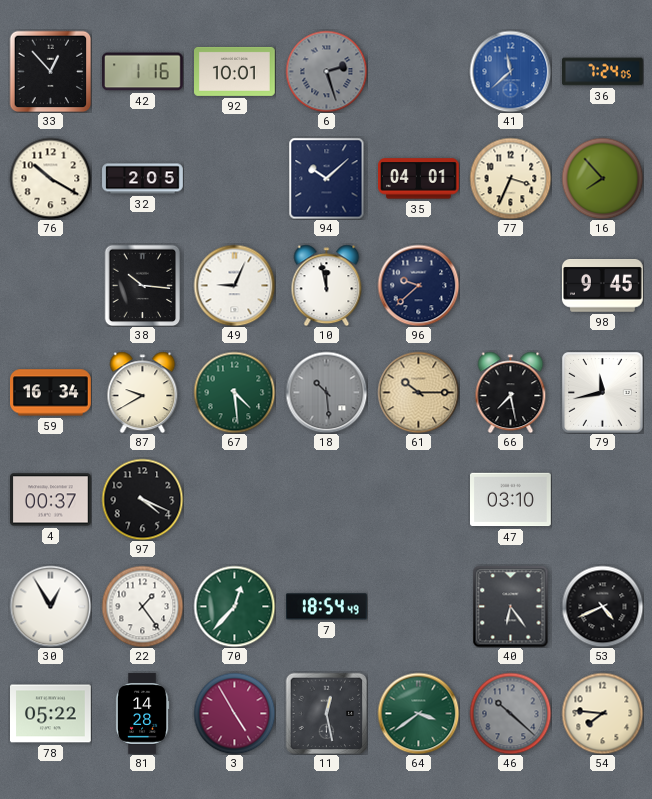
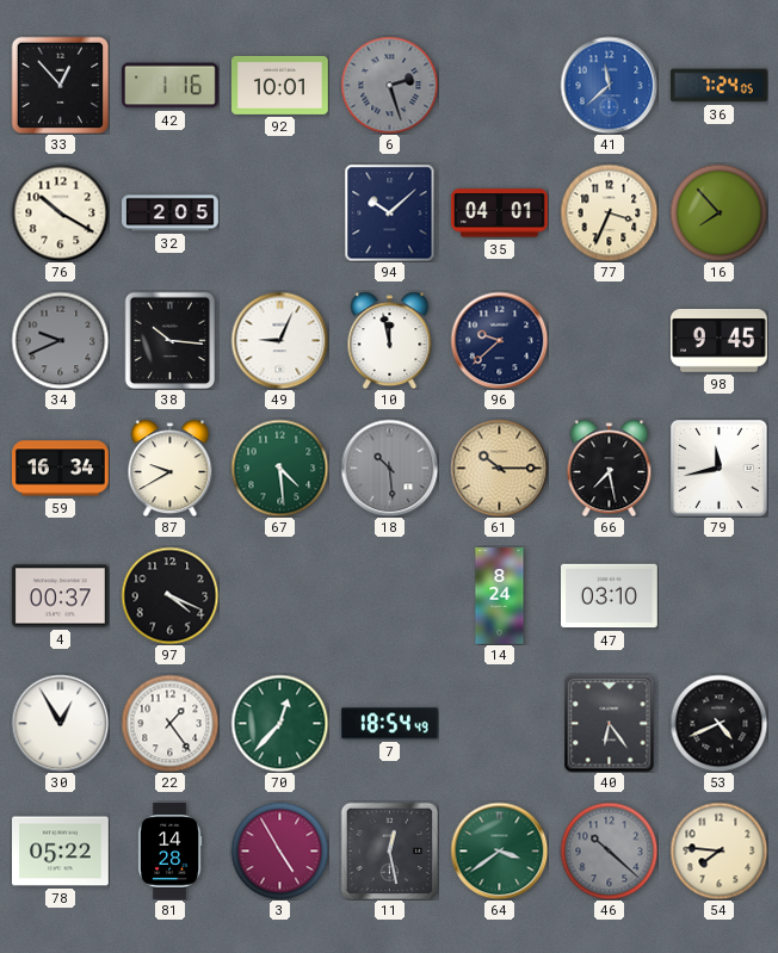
34: none -> 9:41 (60, 340)
14: none -> 8:24 (500, 596)
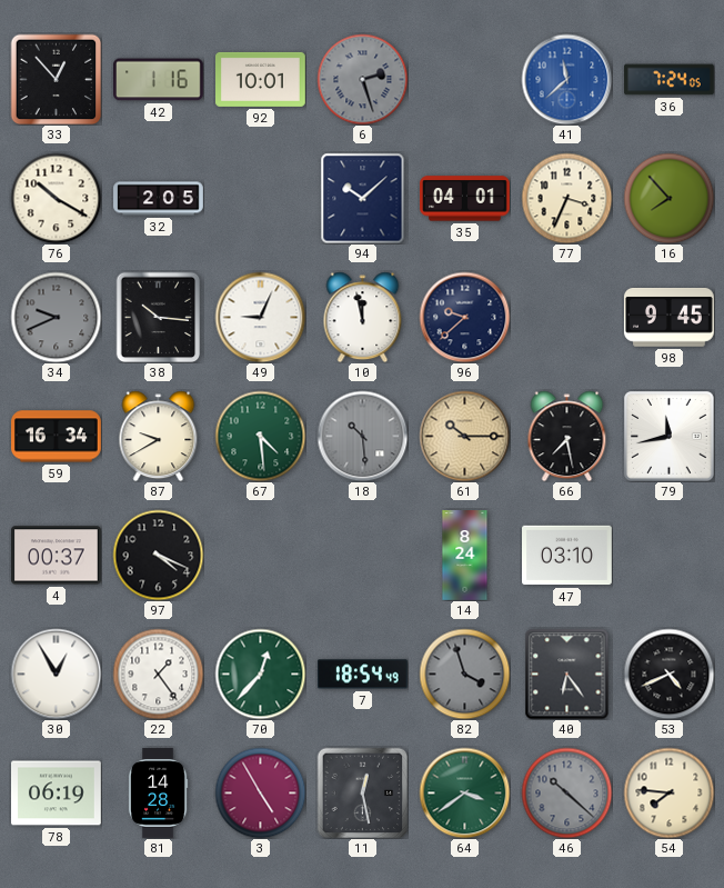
82: none -> 3:57 (464, 674)
78: 05:22 -> 06:19 (57, 794)
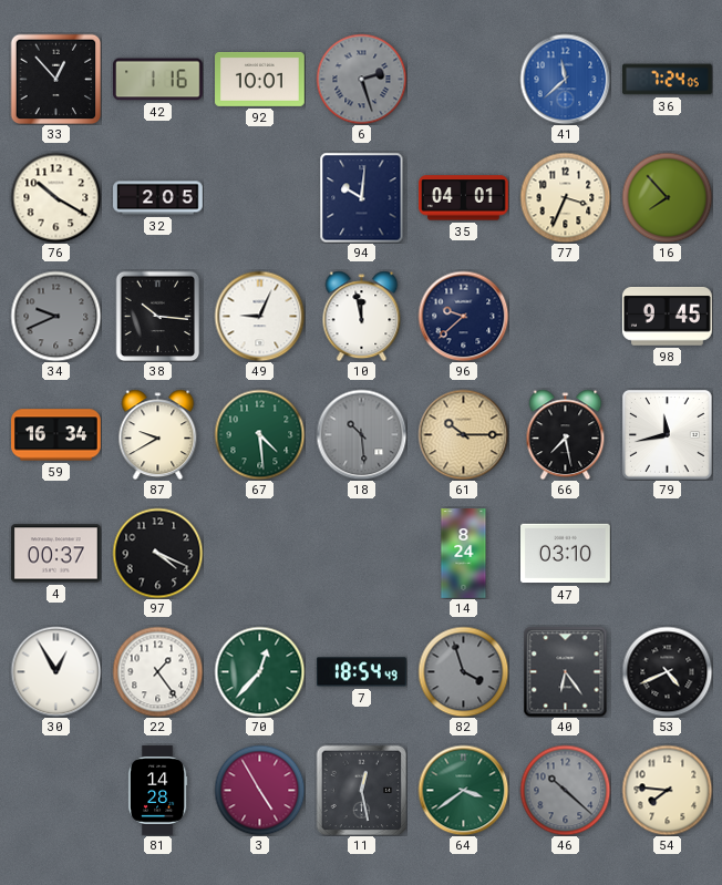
94: 10:08 -> 10:01 (362, 197)
78: 06:19 -> none (57, 794)
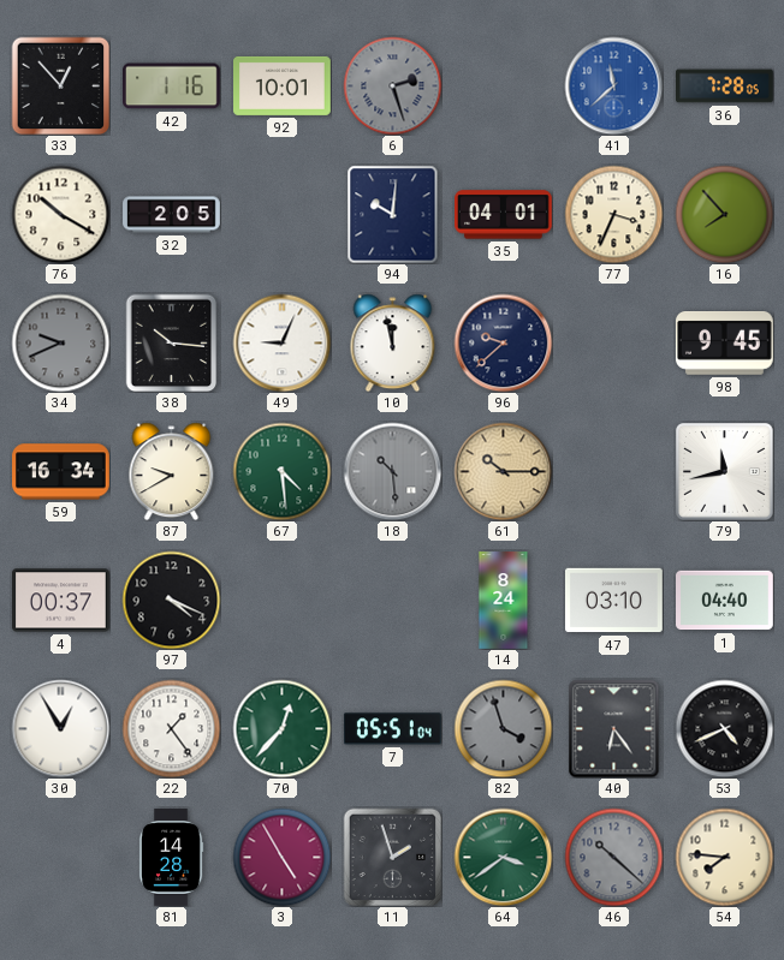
36: 7:24 -> 7:28 (725, 87)
66: 7:28 -> none (566, 434)
1: none -> 04:40 (725, 601)
7: 18:54 -> 05:51 (392, 729)
11: 12:28 -> 1:57 (392, 857)
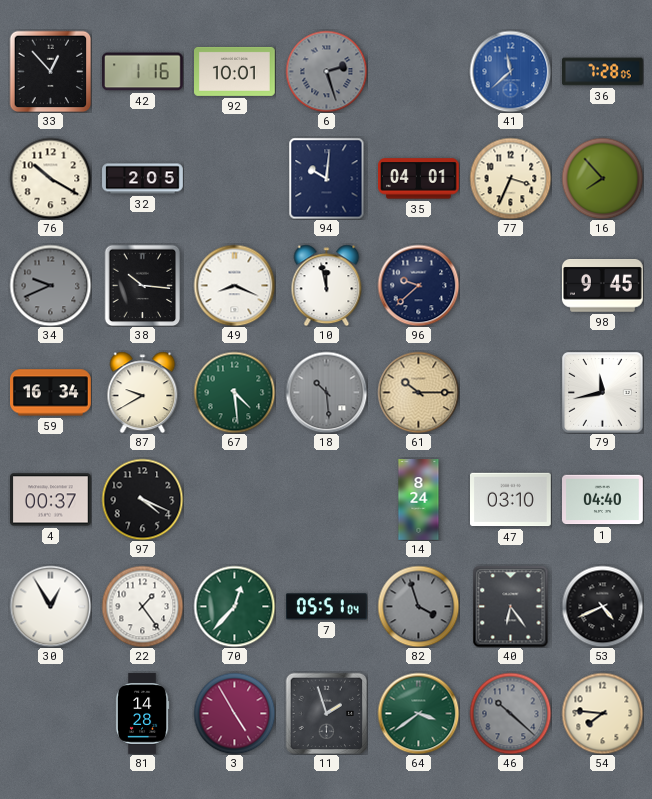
49: 9:04 -> 8:19 (234, 285)
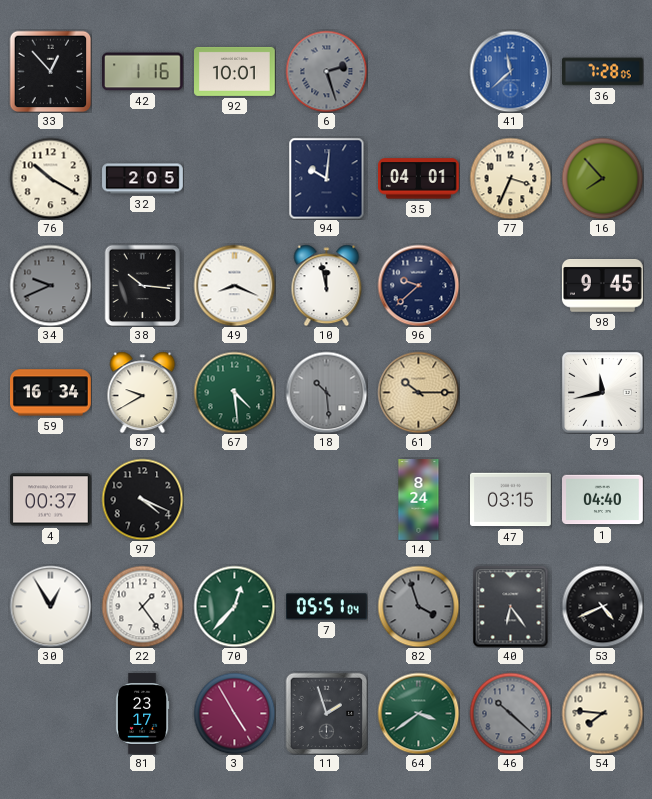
47: 03:10 -> 03:15 (511, 500)
81: 14:28 -> 23:17 (142, 714)
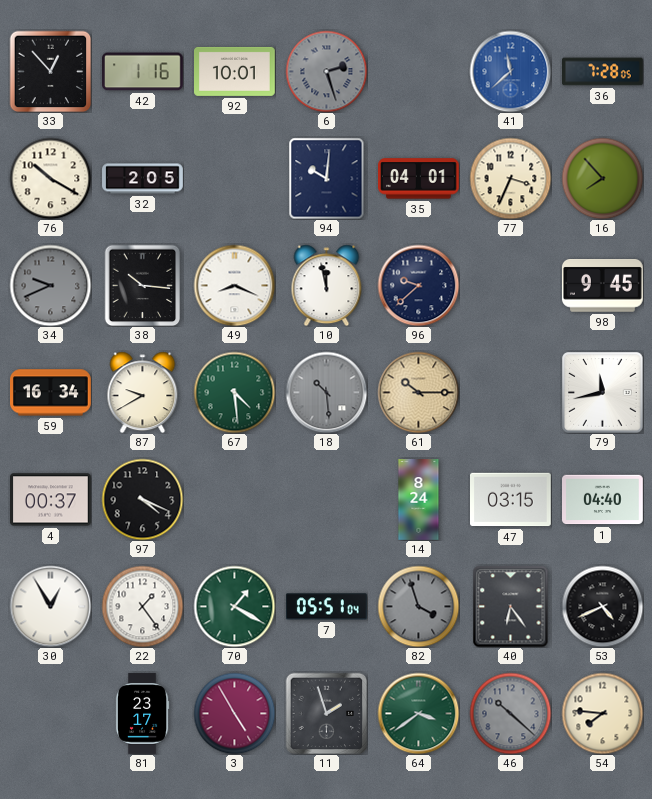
70: 12:37 -> 1:20 (234, 606)
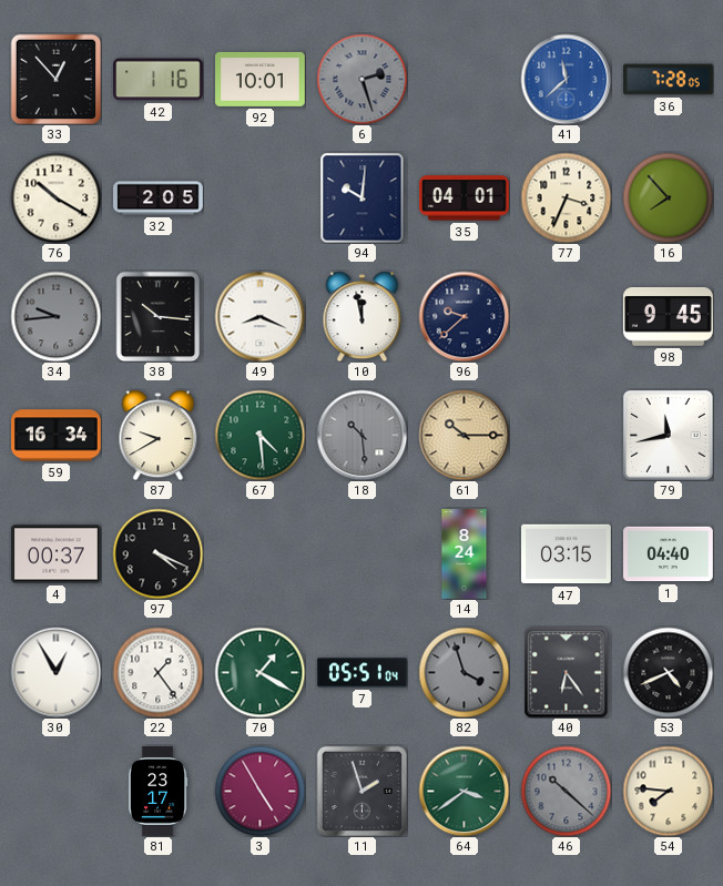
34: 9:41 -> 9:44 (55, 316)
